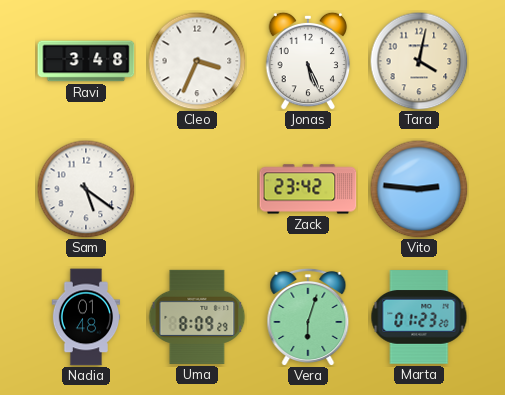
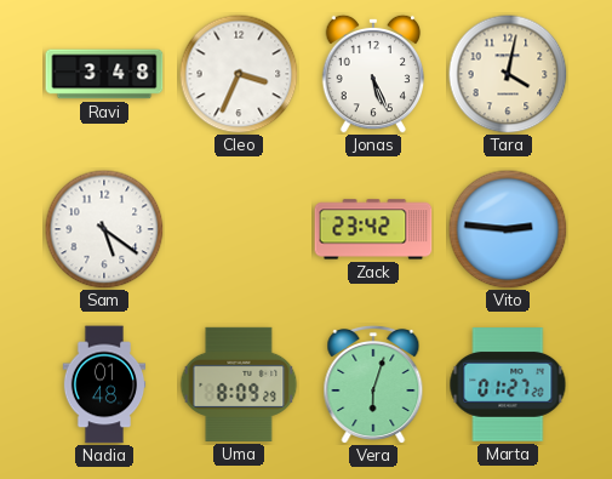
Marta: 01:23 -> 01:27 (508, 384)
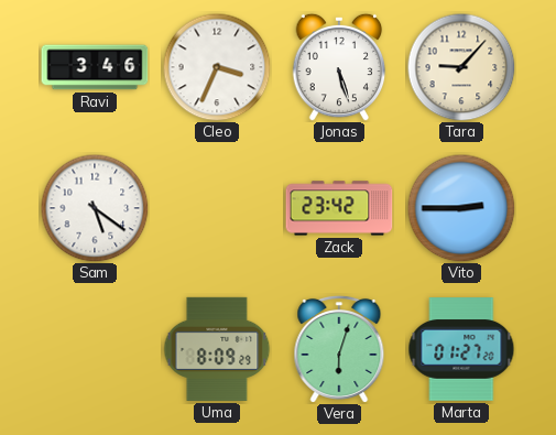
Ravi: 3:48 -> 3:46 (95, 67)
Jonas: 5:26 -> 5:27 (339, 67)
Tara: 4:02 -> 9:07 (461, 67)
Vito: 2:46 -> 2:45 (461, 208)
Nadia: 01:48 -> none (104, 384)
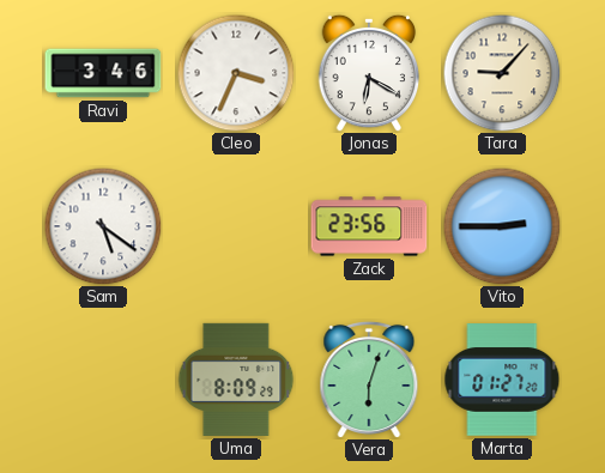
Jonas: 5:27 -> 6:20 (369, 73)
Zack: 23:42 -> 23:56 (369, 226)
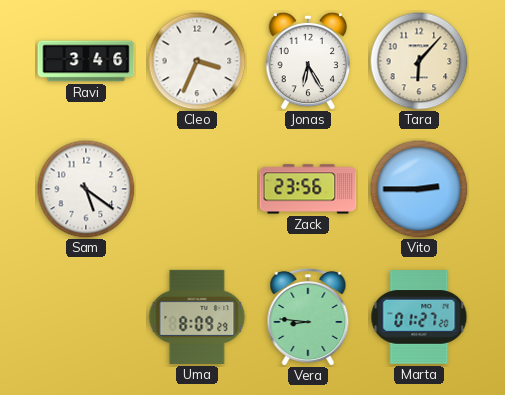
Jonas: 6:20 -> 6:25 (308, 61)
Tara: 9:07 -> 6:07 (419, 61)
Vera: 6:03 -> 8:46 (308, 317)
